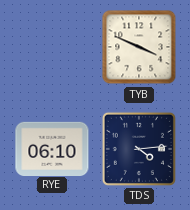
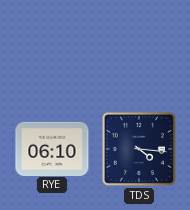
TYB: 3:49 -> none (139, 47)
TDS: 4:14 -> 4:16 (139, 149)
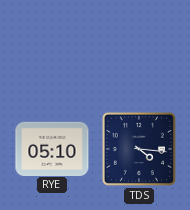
RYE: 06:10 -> 05:10 (52, 148)
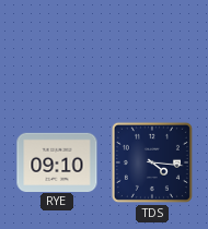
RYE: 05:10 -> 09:10 (57, 161)
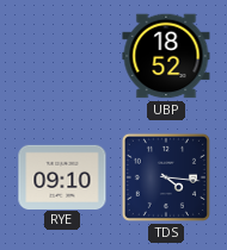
UBP: none -> 18:52 (166, 56)
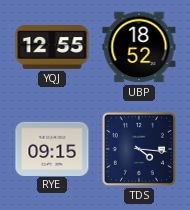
YQJ: none -> 12:55 (52, 48)
RYE: 09:10 -> 09:15 (52, 148)
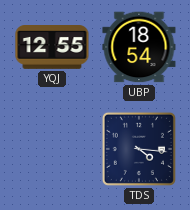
UBP: 18:52 -> 18:54 (139, 47)
RYE: 09:15 -> none (52, 148)
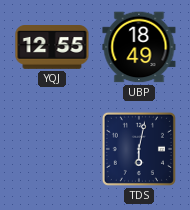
UBP: 18:54 -> 18:49 (139, 47)
TDS: 4:16 -> 6:02 (139, 149)
